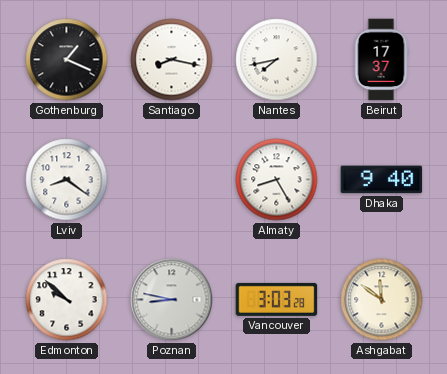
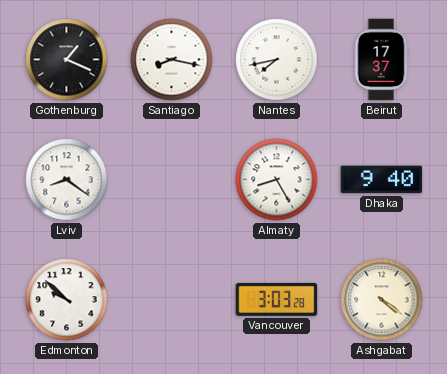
Poznan: 8:47 -> none (172, 300)
Ashgabat: 11:51 -> 4:21 (382, 300)
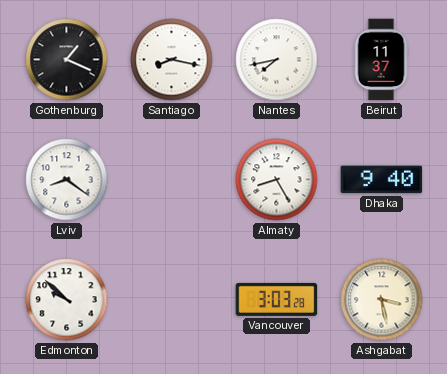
Beirut: 17:37 -> 11:37 (381, 60)
Ashgabat: 4:21 -> 3:28 (382, 300)
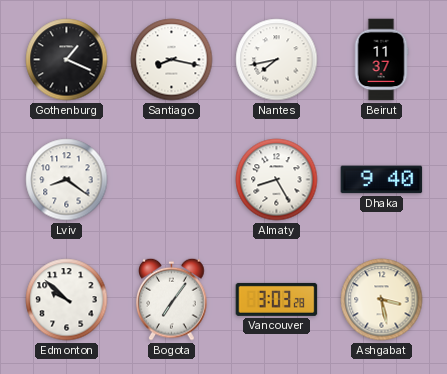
Bogota: none -> 7:06 (172, 299)
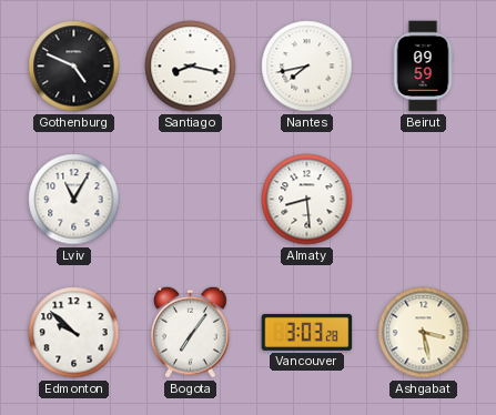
Gothenburg: 1:19 -> 4:49 (74, 67)
Beirut: 11:37 -> 09:59 (423, 67)
Lviv: 8:21 -> 11:05 (74, 200)
Almaty: 8:25 -> 8:29 (307, 200)
Dhaka: 9:40 -> none (382, 180)
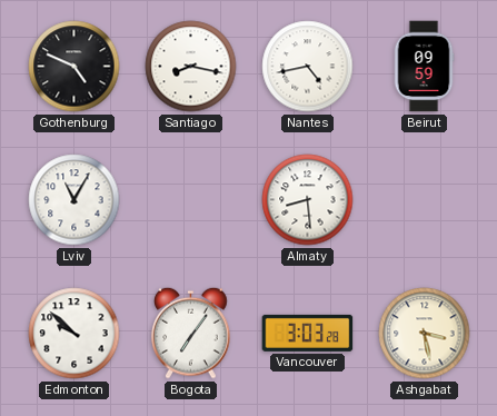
Nantes: 7:43 -> 4:43 (308, 67)
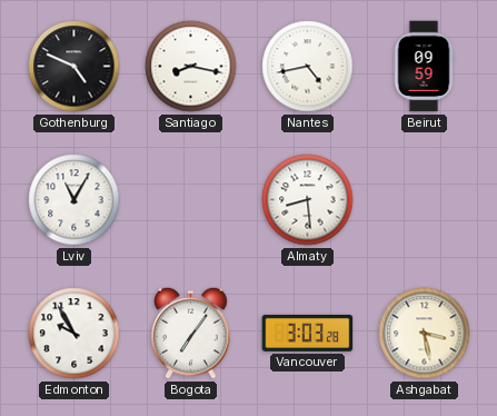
Edmonton: 9:52 -> 9:55 (74, 334)
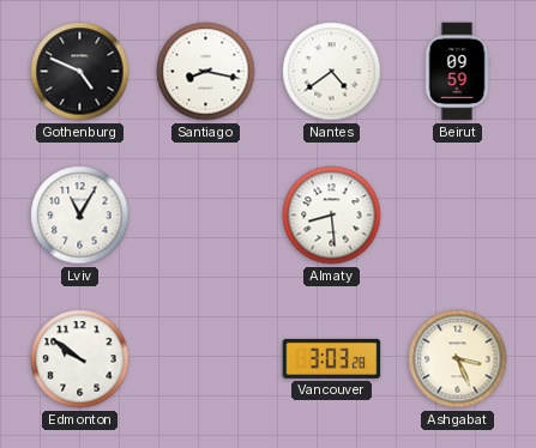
Nantes: 4:43 -> 4:39 (332, 72)
Edmonton: 9:55 -> 9:51 (80, 359)
Bogota: 7:06 -> none (191, 333)
Ashgabat: 3:28 -> 3:26 (458, 359)
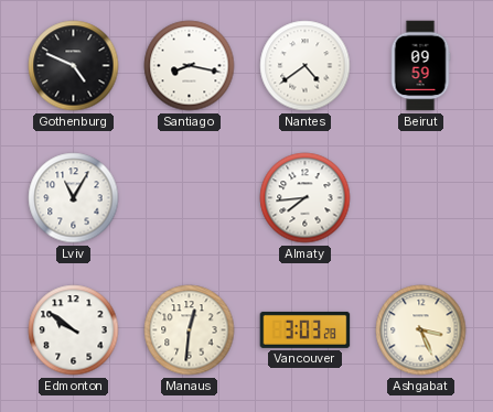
Almaty: 8:29 -> 7:44 (306, 198)
Manaus: none -> 12:31 (190, 330)
